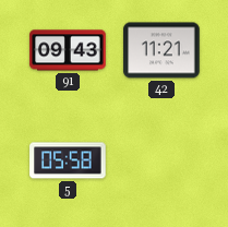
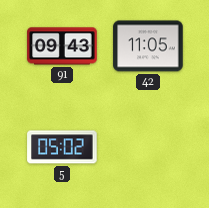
42: 11:21 -> 11:05 (148, 46)
5: 05:58 -> 05:02 (62, 147)
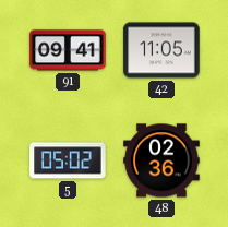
91: 09:43 -> 09:41 (68, 50)
48: none -> 02:36 (161, 160)
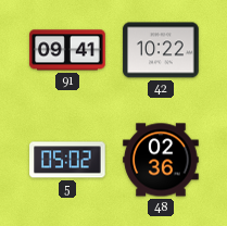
42: 11:05 -> 10:22 (161, 50)
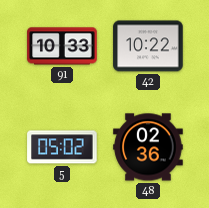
91: 09:41 -> 10:33 (62, 46)
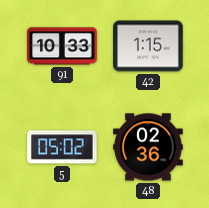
42: 10:22 -> 1:15 (148, 46)
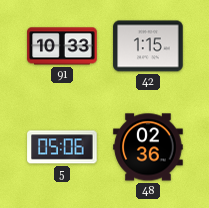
5: 05:02 -> 05:06 (62, 147)
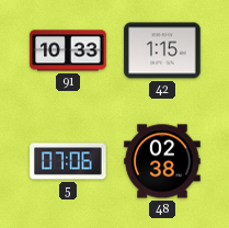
5: 05:06 -> 07:06 (68, 161)
48: 02:36 -> 02:38 (162, 161)
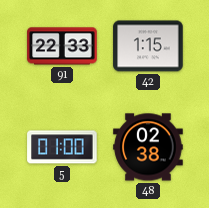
91: 10:33 -> 22:33 (62, 46)
5: 07:06 -> 01:00 (62, 147)
